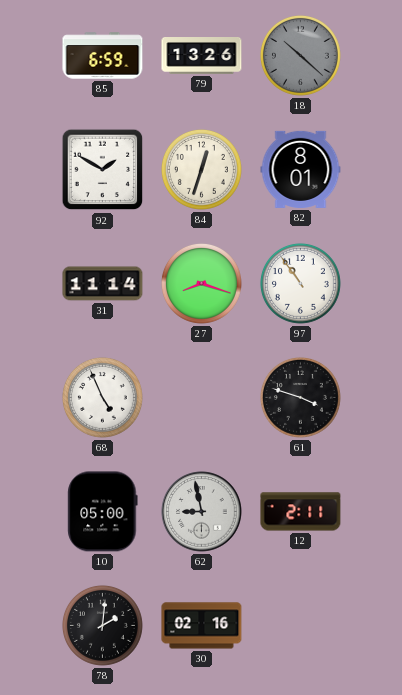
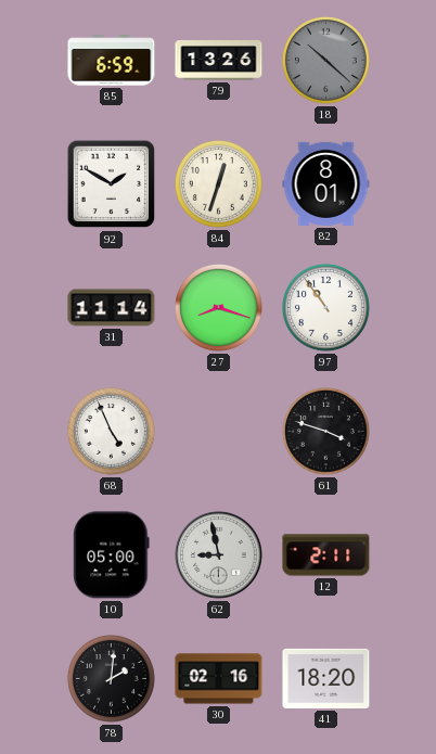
41: none -> 18:20 (326, 678)
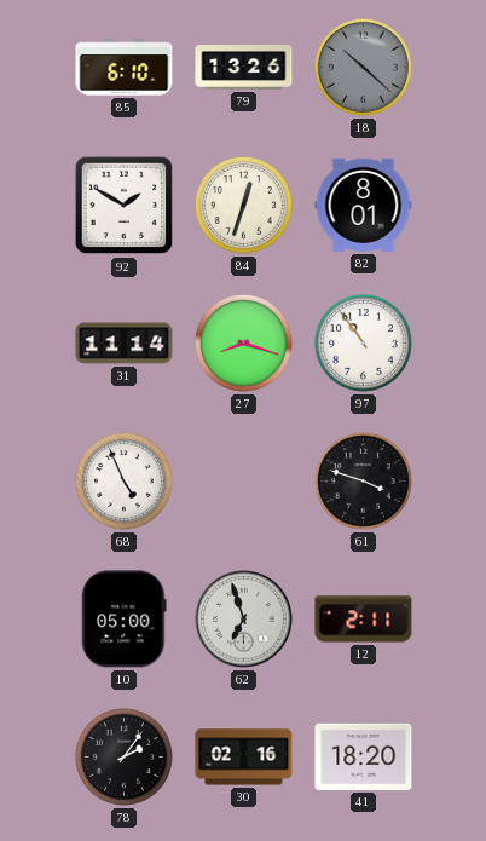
85: 6:59 -> 6:10 (125, 68)
62: 8:58 -> 6:57 (244, 620)
78: 2:01 -> 2:06 (123, 756)
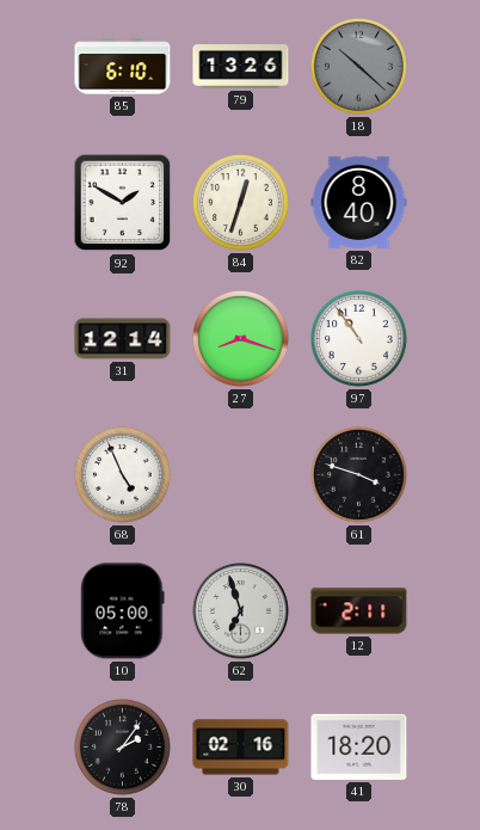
82: 8:01 -> 8:40 (359, 202)
31: 11:14 -> 12:14 (123, 339)
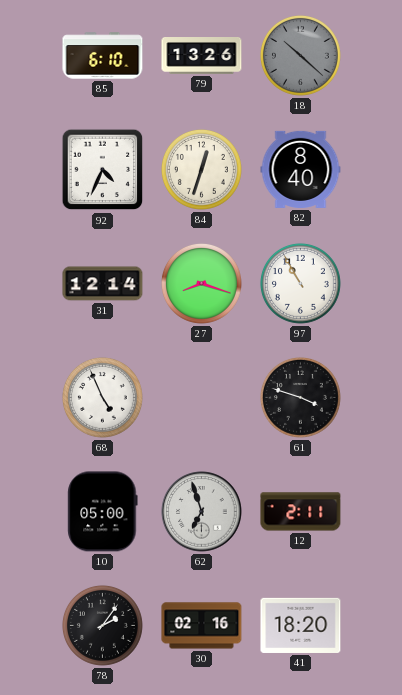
92: 1:50 -> 4:34 (103, 170)
97: 10:54 -> 10:55 (300, 283)
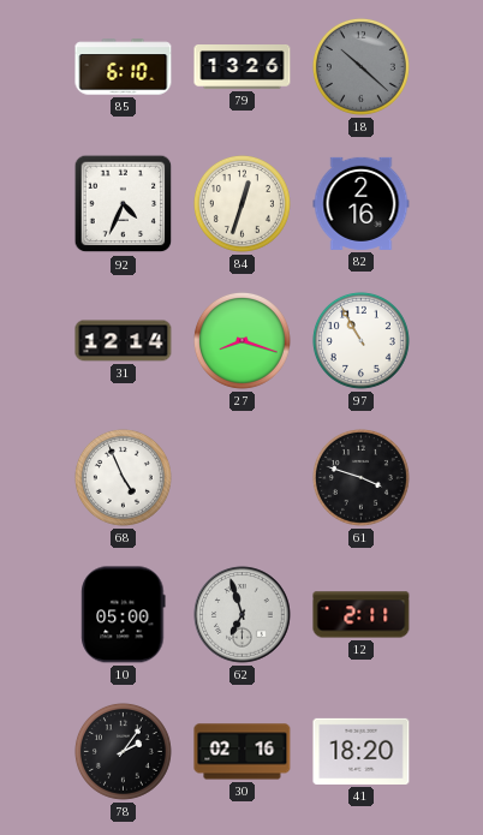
82: 8:40 -> 2:16 (362, 203)
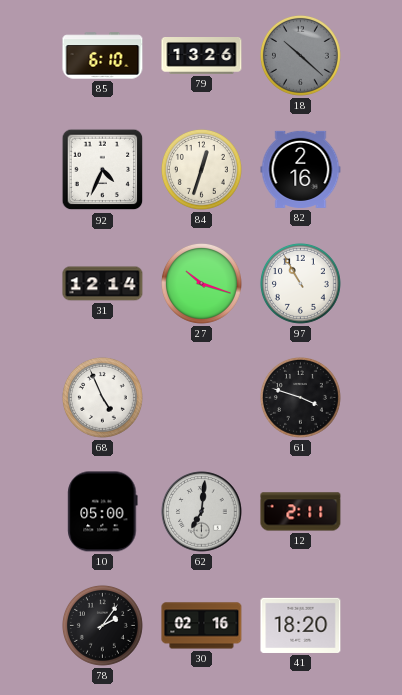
27: 8:18 -> 10:18 (201, 283)
62: 6:57 -> 7:01 (202, 512)
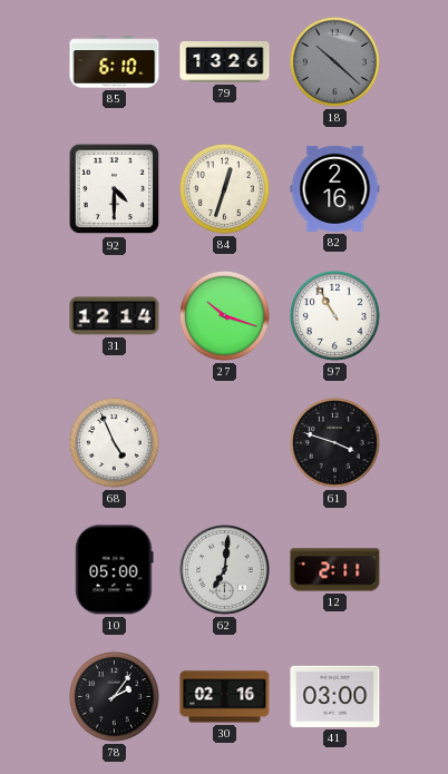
92: 4:34 -> 4:30 (115, 189)
41: 18:20 -> 03:00 (335, 696)
